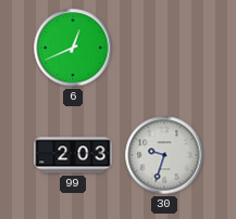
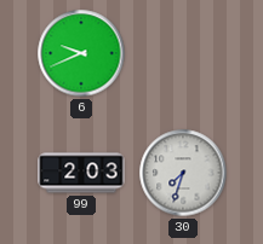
6: 12:41 -> 9:41 (81, 53)
30: 9:33 -> 7:33 (183, 173)
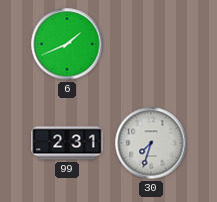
6: 9:41 -> 1:41 (67, 44)
99: 2:03 -> 2:31 (67, 143)
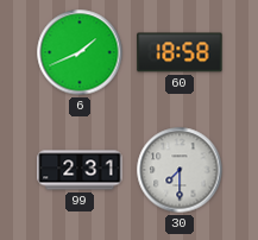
60: none -> 18:58 (180, 52)
30: 7:33 -> 7:30 (180, 170)
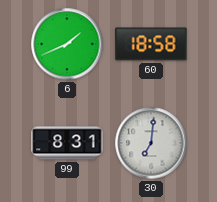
99: 2:31 -> 8:31 (67, 143)
30: 7:30 -> 7:01 (151, 143)
